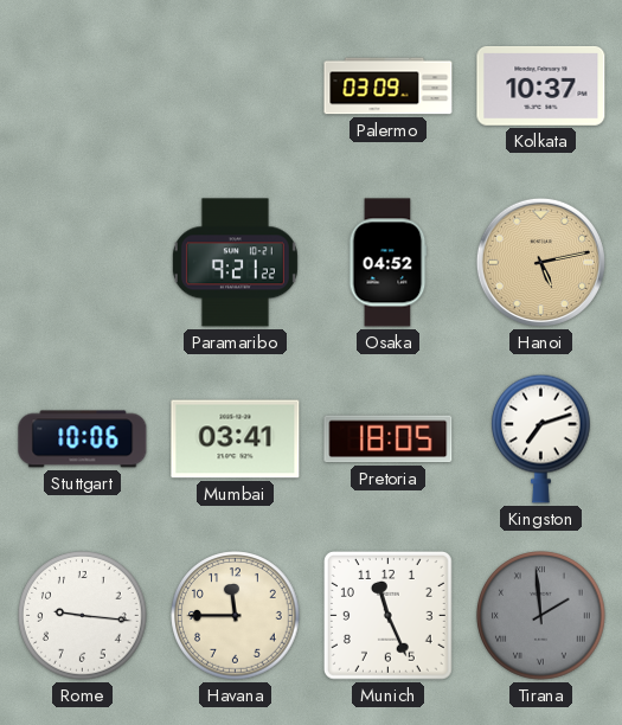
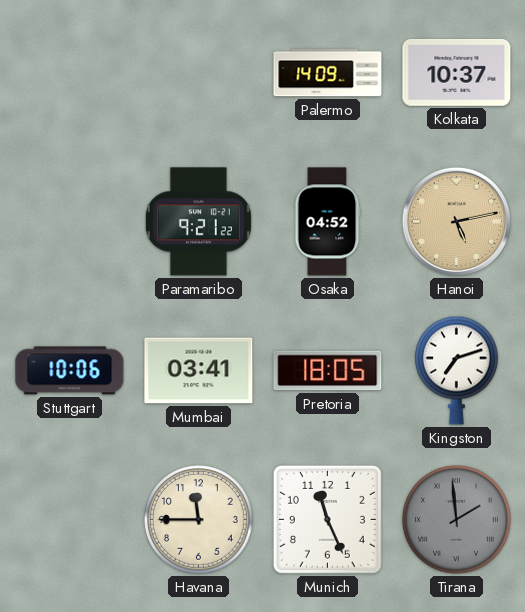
Palermo: 03:09 -> 14:09 (328, 73)
Rome: 9:16 -> none (83, 616)
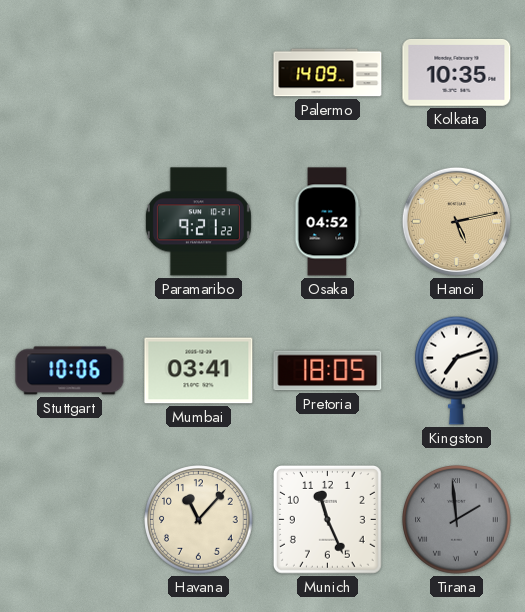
Kolkata: 10:37 -> 10:35 (457, 72)
Havana: 11:45 -> 11:07 (199, 520)
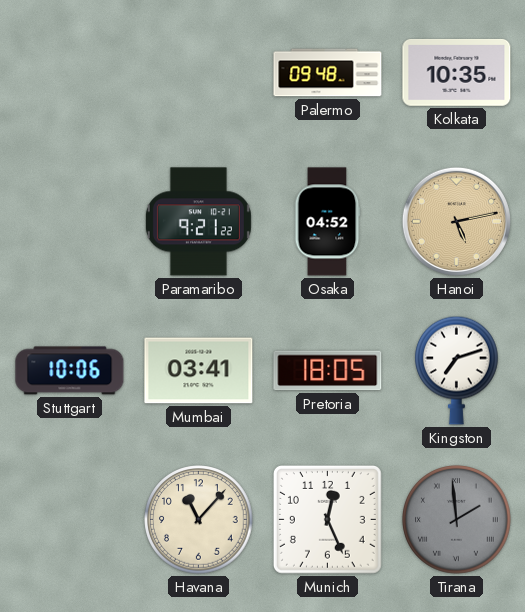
Palermo: 14:09 -> 09:48 (328, 73)
Munich: 11:26 -> 12:26 (327, 519)
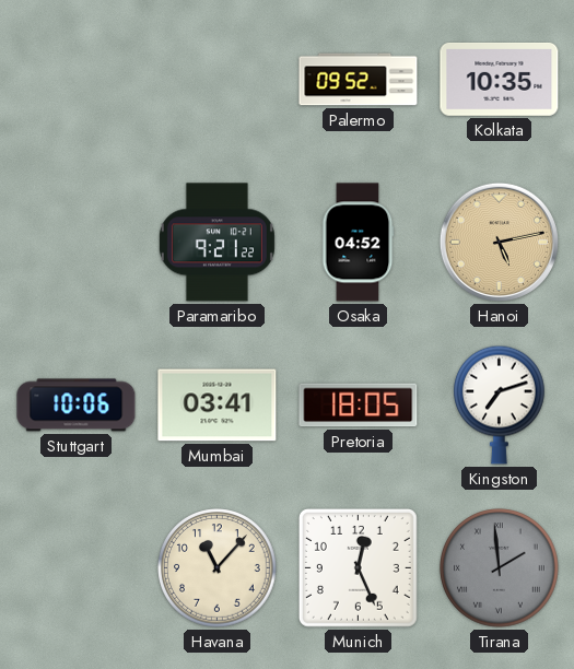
Palermo: 09:48 -> 09:52 (359, 80)
